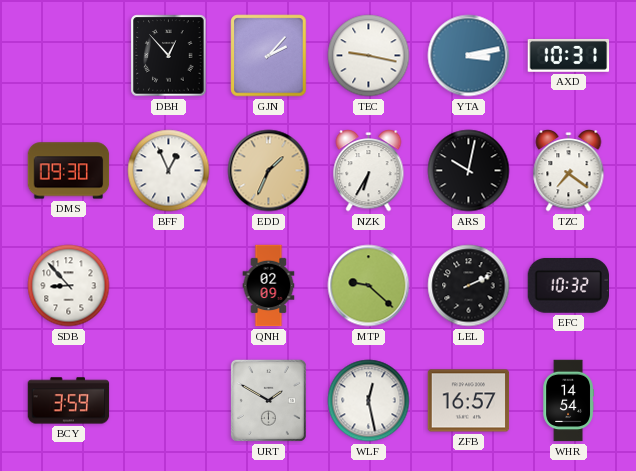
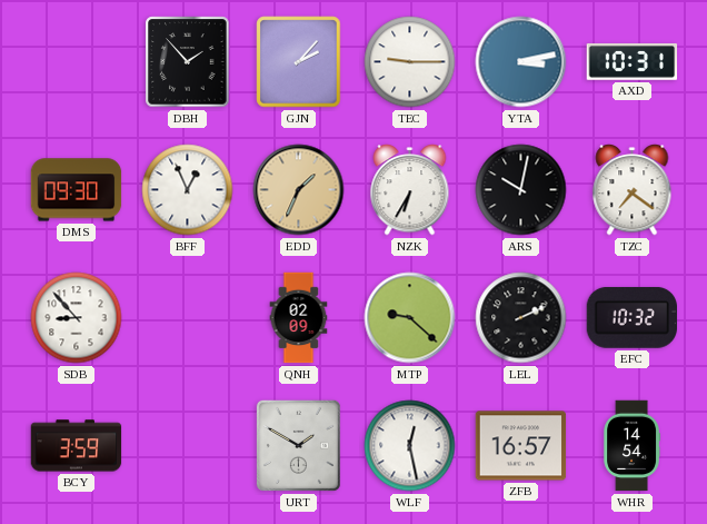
DBH: 12:53 -> 1:53 (188, 62)
TEC: 9:17 -> 9:15 (410, 62)
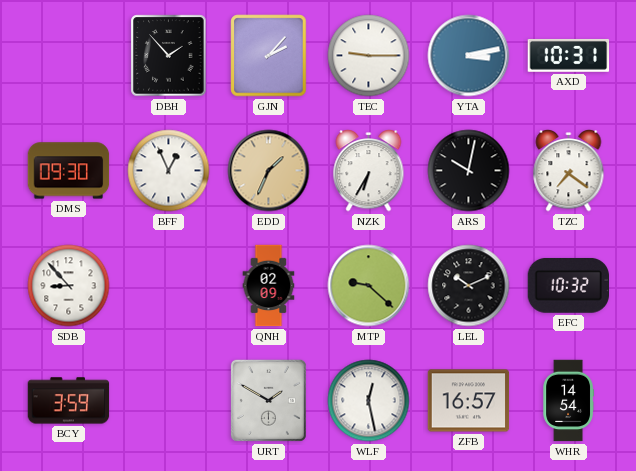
LEL: 2:11 -> 10:11 (469, 286)
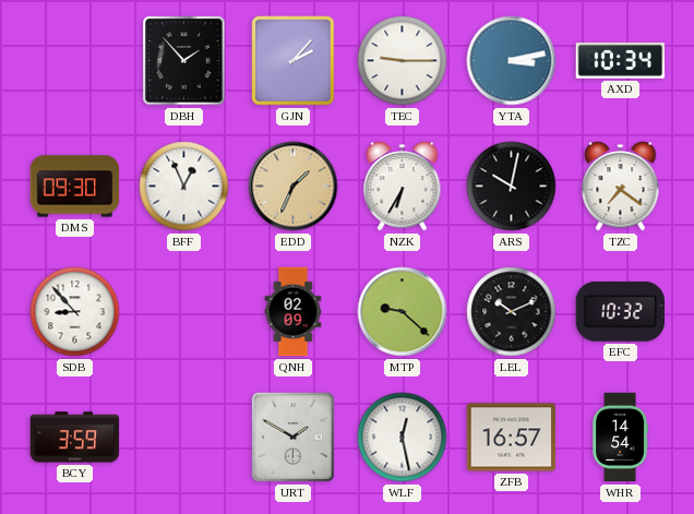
AXD: 10:31 -> 10:34 (621, 60)
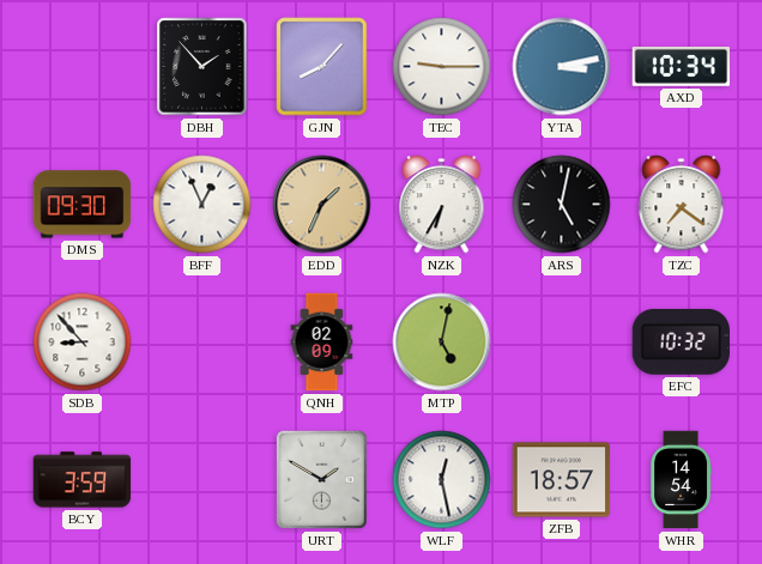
GJN: 2:07 -> 8:07 (322, 67)
ARS: 10:02 -> 5:02 (562, 205)
MTP: 9:22 -> 5:02 (442, 342)
LEL: 10:11 -> none (512, 312)
ZFB: 16:57 -> 18:57 (562, 480)
